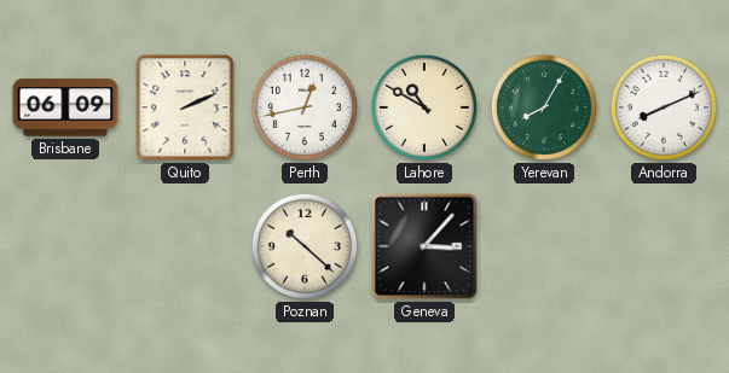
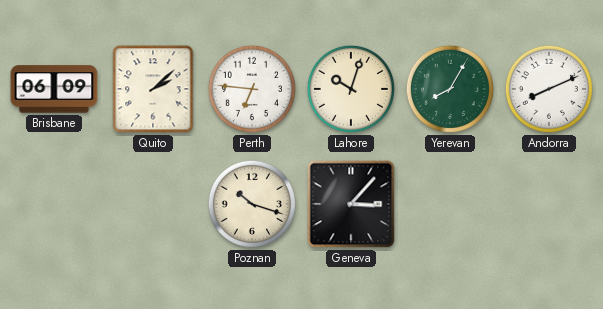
Quito: 2:11 -> 2:08 (153, 89)
Perth: 12:43 -> 6:46 (252, 89)
Lahore: 10:50 -> 10:03 (351, 89)
Poznan: 10:22 -> 10:18 (252, 204)
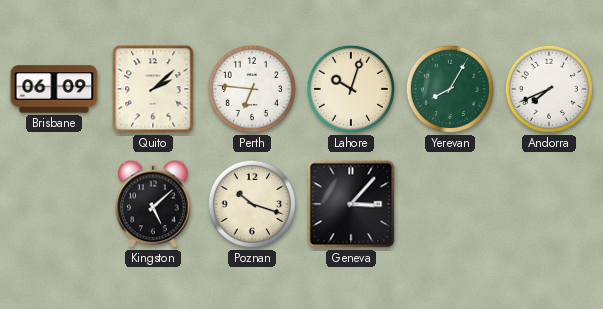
Andorra: 8:11 -> 7:41 (549, 89)
Kingston: none -> 5:08 (153, 204)
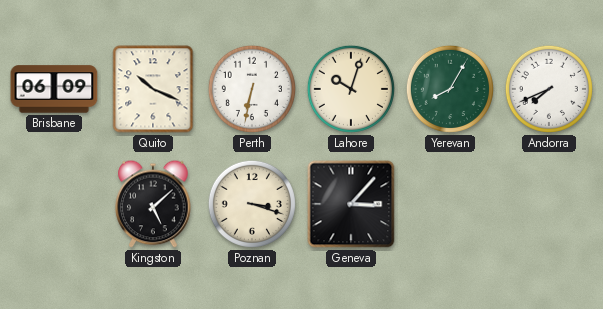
Quito: 2:08 -> 10:19 (153, 89)
Perth: 6:46 -> 6:32 (252, 89)
Poznan: 10:18 -> 3:18 (252, 204)
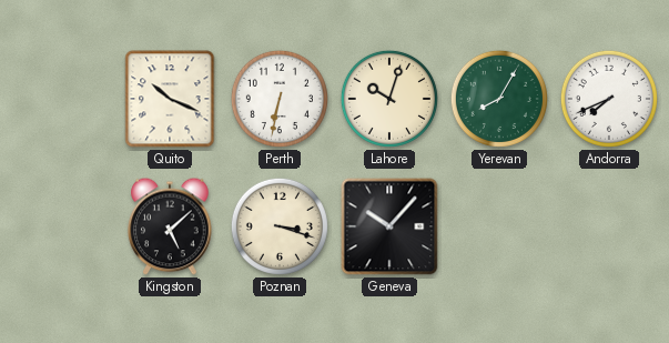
Brisbane: 06:09 -> none (54, 89)
Geneva: 3:07 -> 10:07 (389, 226)
